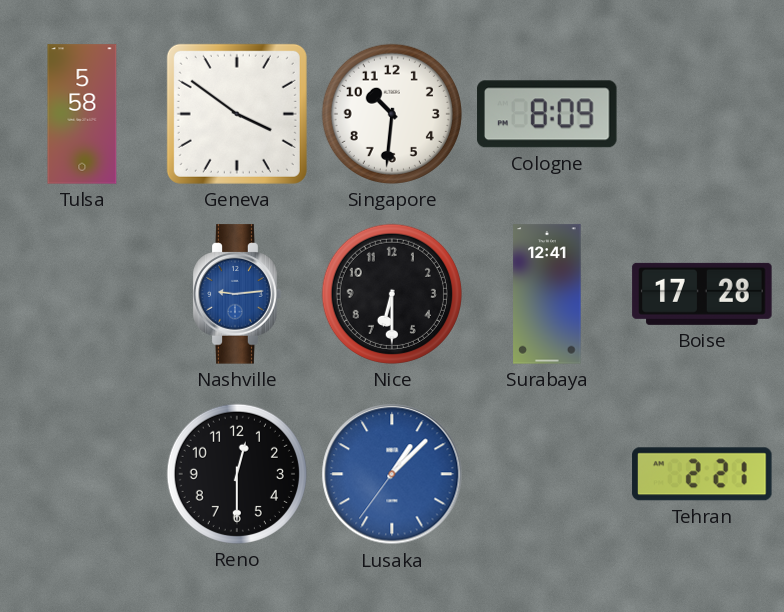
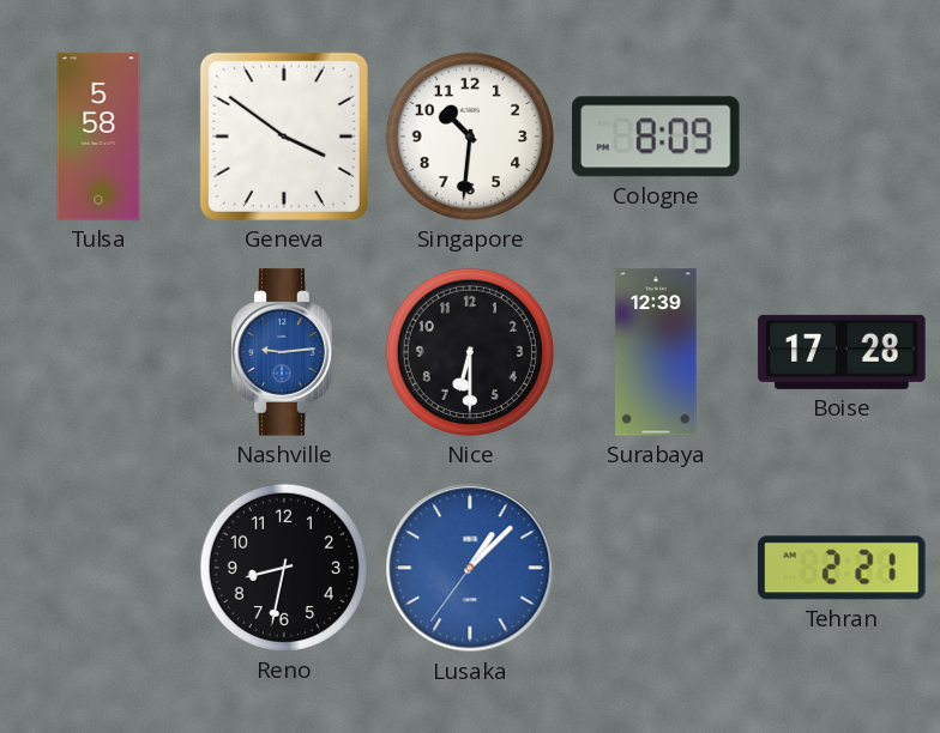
Surabaya: 12:41 -> 12:39 (656, 352)
Reno: 12:30 -> 8:32 (284, 568)
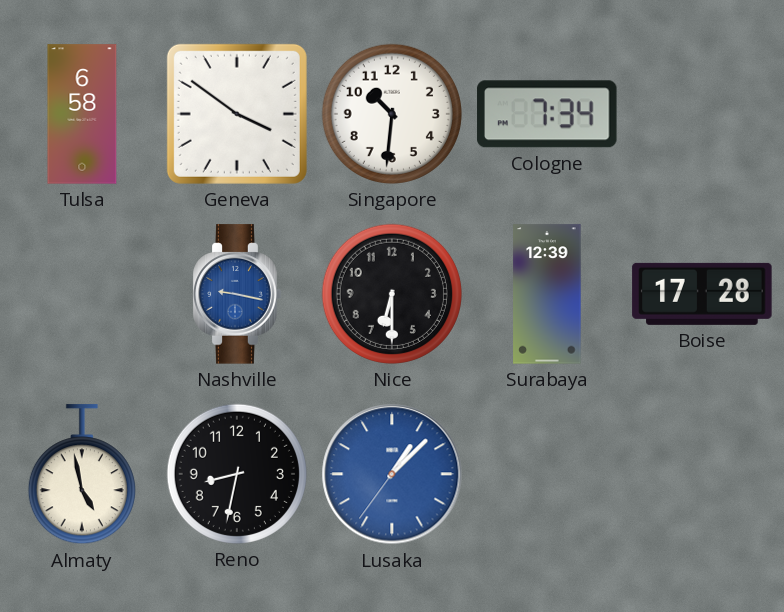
Tulsa: 5:58 -> 6:58 (82, 114)
Cologne: 8:09 -> 7:34 (547, 114)
Nashville: 9:14 -> 9:17 (237, 294)
Almaty: none -> 4:58 (82, 475)
Tehran: 2:21 -> none (842, 568)
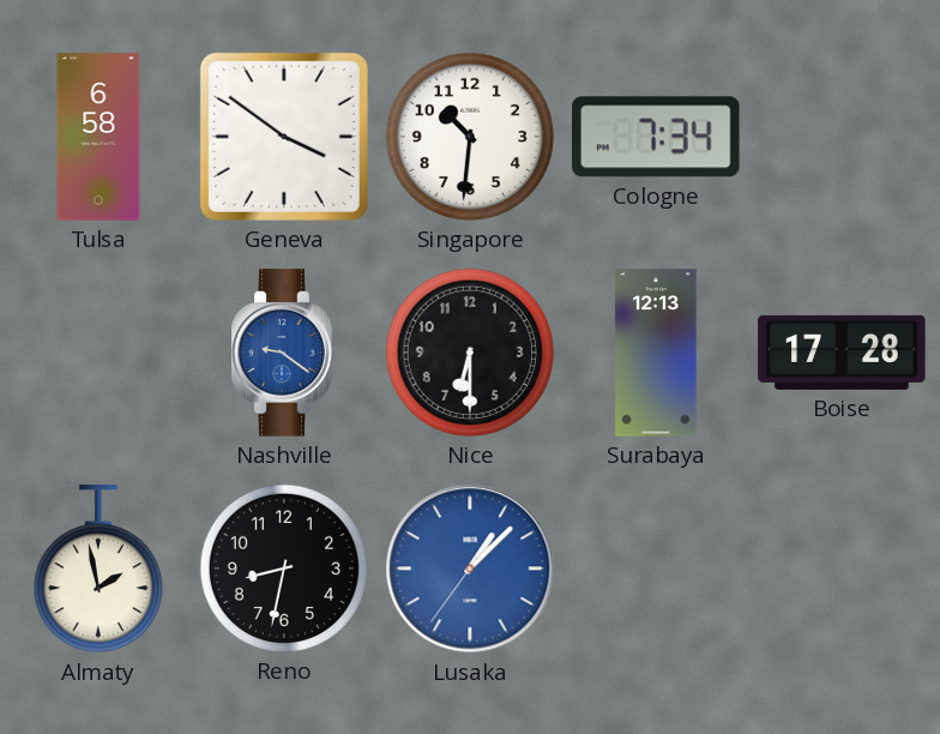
Nashville: 9:17 -> 9:21 (284, 353)
Surabaya: 12:39 -> 12:13 (656, 353)
Almaty: 4:58 -> 1:58 (98, 570)
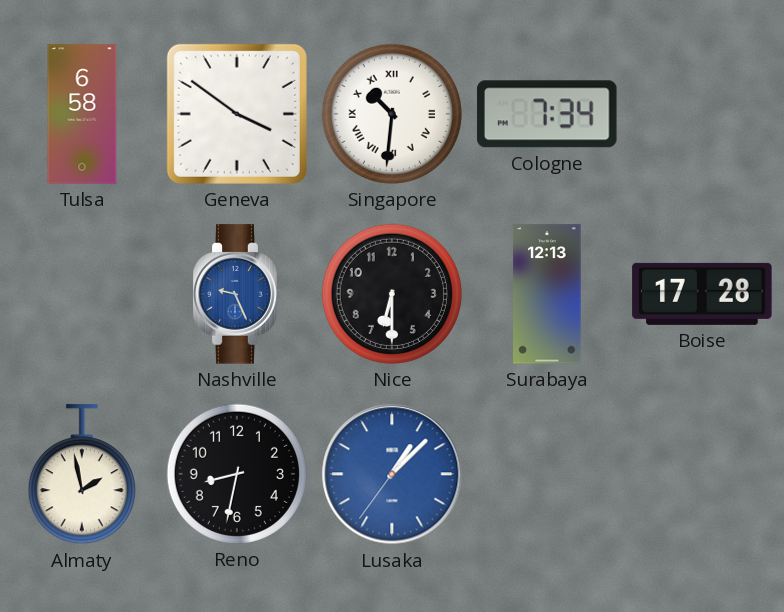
Singapore numerals: Arabic -> Roman (392, 114)
Nashville: 9:21 -> 9:26 (237, 294)
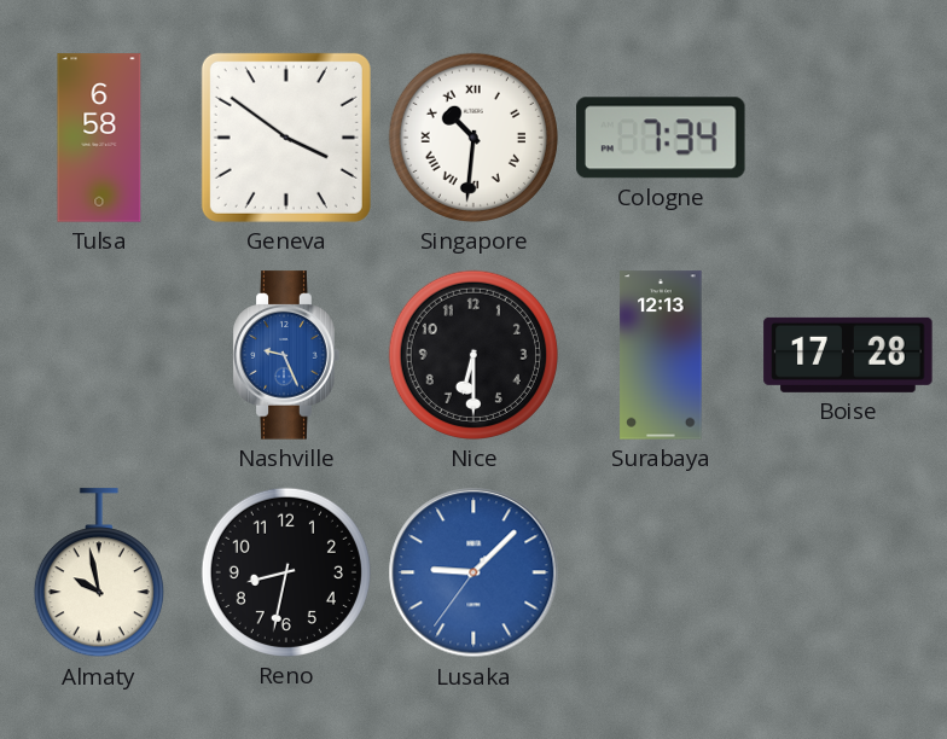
Almaty: 1:58 -> 9:58 (99, 574)
Lusaka: 1:07 -> 9:07 (473, 572)
